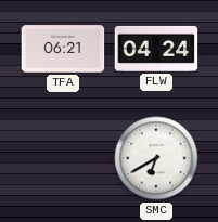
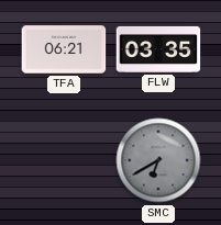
FLW: 04:24 -> 03:35 (158, 49)
SMC dial: white -> grey (158, 160)
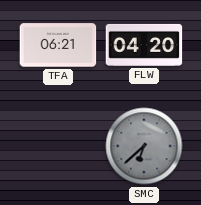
FLW: 03:35 -> 04:20 (144, 45)
SMC: 6:40 -> 6:38 (144, 146)
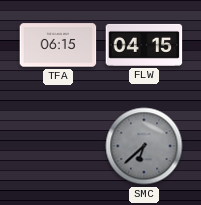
TFA: 06:21 -> 06:15 (58, 45)
FLW: 04:20 -> 04:15 (144, 45)
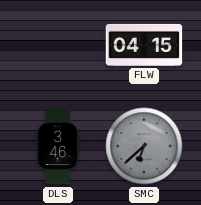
TFA: 06:15 -> none (58, 45)
DLS: none -> 3:46 (58, 146)
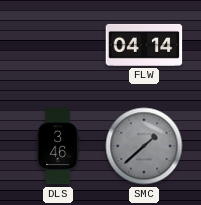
FLW: 04:15 -> 04:14 (144, 45)
SMC: 6:38 -> 1:38 (144, 146)
